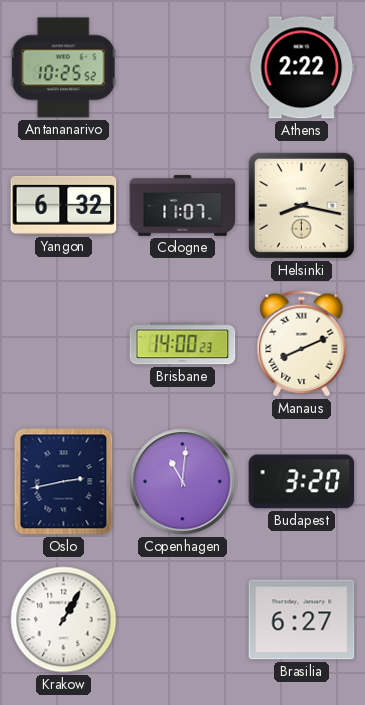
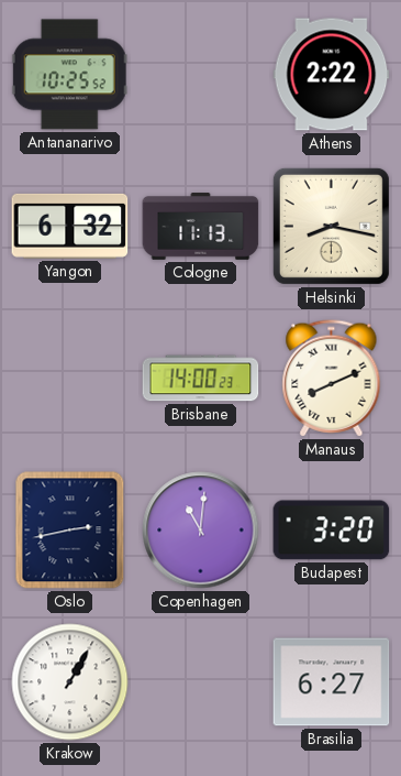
Cologne: 11:07 -> 11:13 (201, 227)
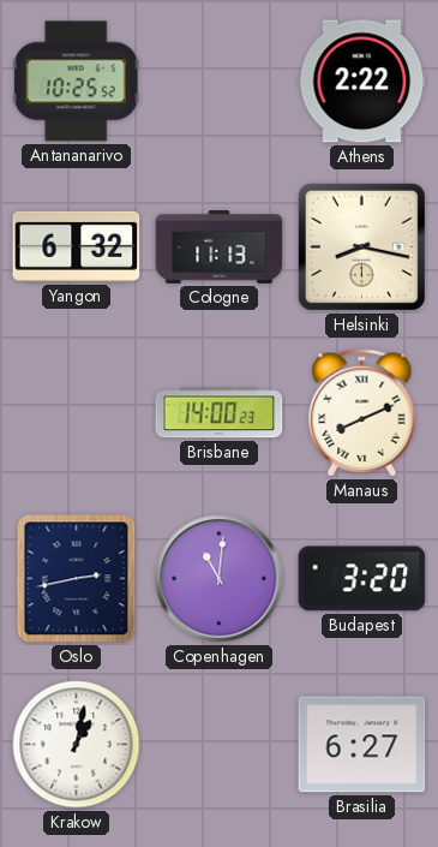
Krakow: 1:05 -> 1:02 (77, 745)
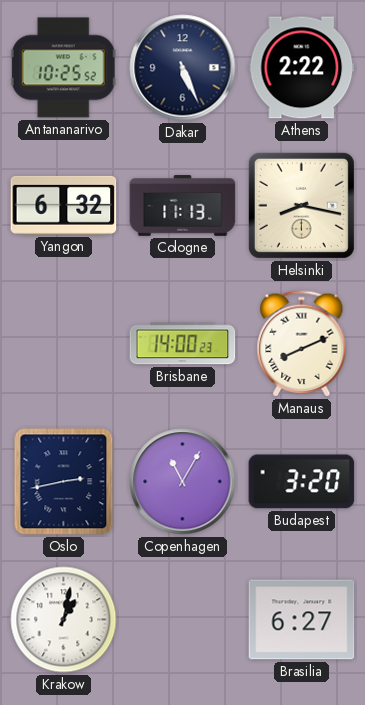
Dakar: none -> 5:26 (183, 68)
Copenhagen: 11:01 -> 11:05 (183, 482)
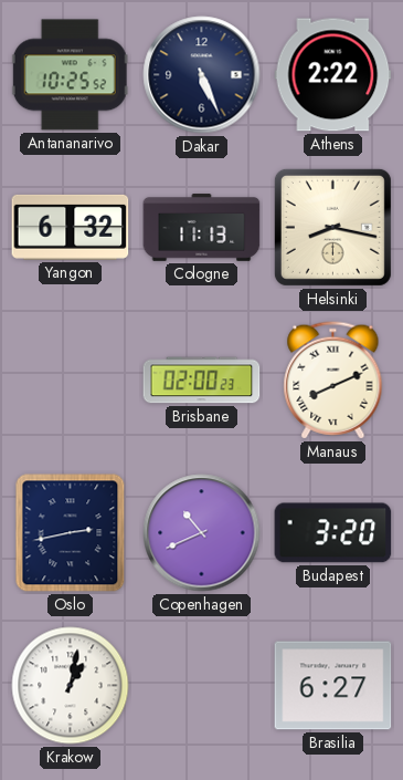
Brisbane: 14:00 -> 02:00 (202, 381)
Copenhagen: 11:05 -> 10:41 (202, 533)
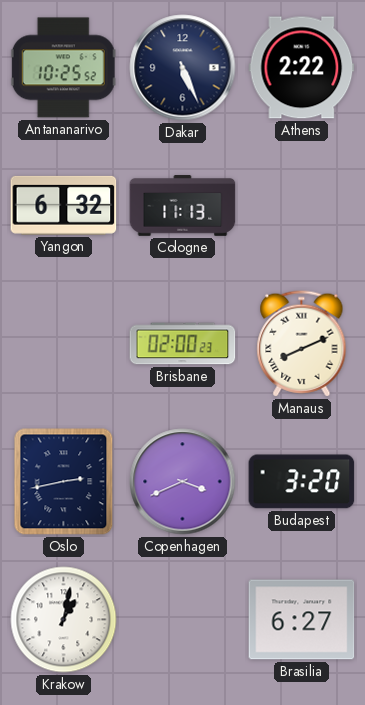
Helsinki: 8:17 -> none (332, 227)
Copenhagen: 10:41 -> 3:41 (183, 482)
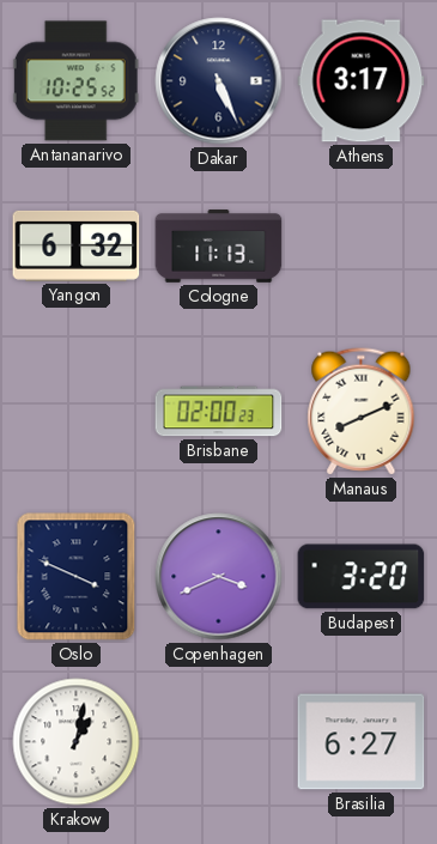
Athens: 2:22 -> 3:17 (362, 81)
Oslo: 2:43 -> 3:49 (77, 577)
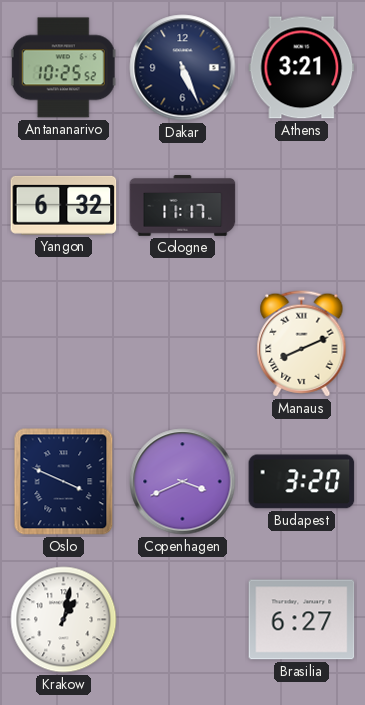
Athens: 3:17 -> 3:21 (302, 68)
Cologne: 11:13 -> 11:17 (183, 206)
Brisbane: 02:00 -> none (219, 412)
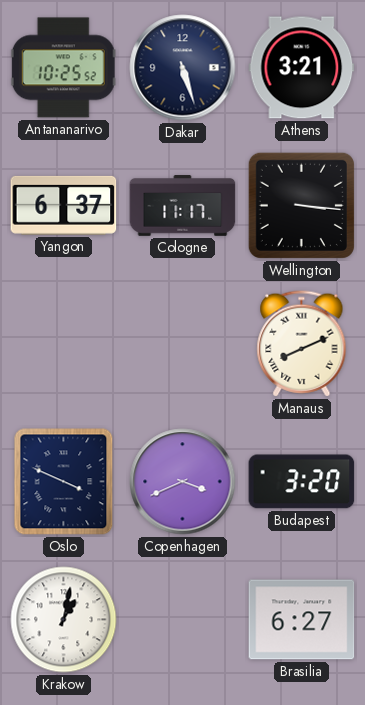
Dakar: 5:26 -> 5:27 (183, 68)
Yangon: 6:32 -> 6:37 (64, 205)
Wellington: none -> 3:16 (301, 205)
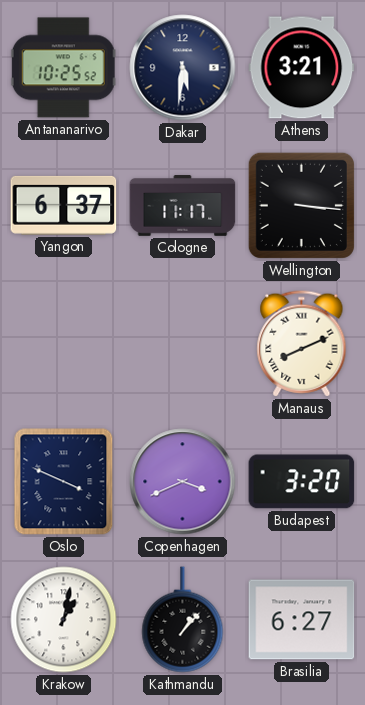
Dakar: 5:27 -> 5:31 (183, 68)
Kathmandu: none -> 1:07 (183, 620)
